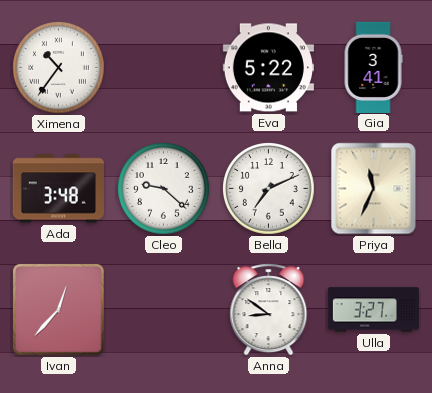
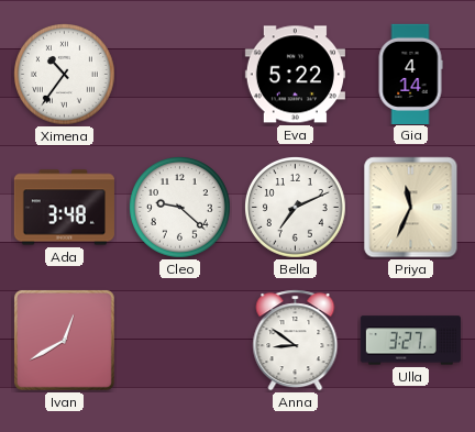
Gia: 3:41 -> 4:14 (410, 74)
Ivan: 12:37 -> 12:40 (64, 340)
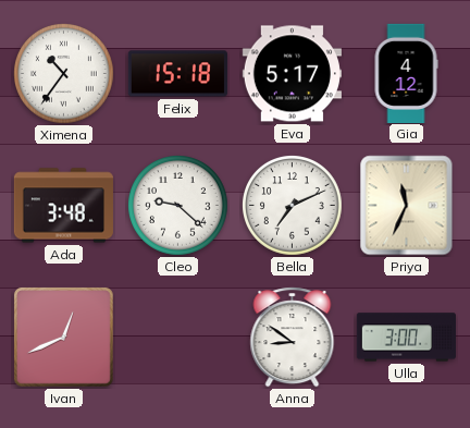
Felix: none -> 15:18 (177, 74)
Eva: 5:22 -> 5:17 (292, 74)
Gia: 4:14 -> 4:12 (406, 73)
Ivan: 12:40 -> 12:41 (63, 337)
Ulla: 3:27 -> 3:00 (406, 338)
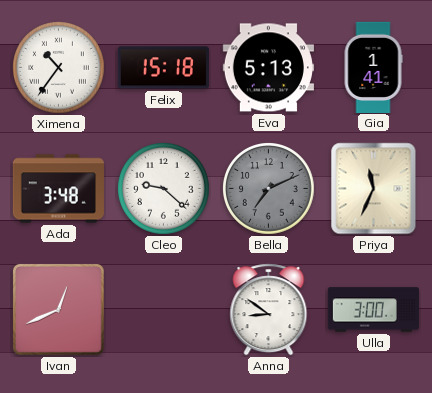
Eva: 5:17 -> 5:13 (268, 68)
Gia: 4:12 -> 1:41 (373, 67)
Bella dial: white -> grey (269, 189)
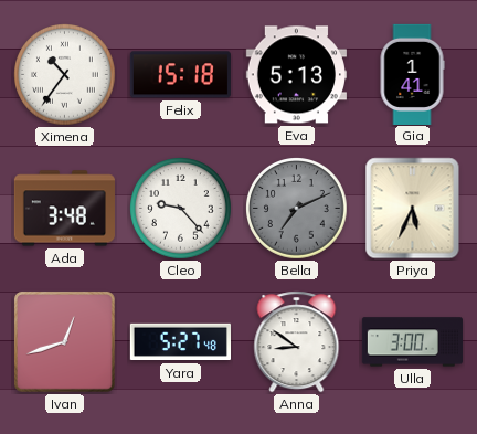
Cleo: 9:22 -> 9:23 (181, 209)
Priya: 11:34 -> 5:34 (413, 209)
Ivan: 12:41 -> 12:42 (64, 341)
Yara: none -> 5:27 (180, 342)
